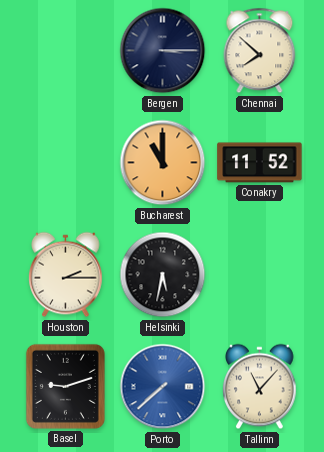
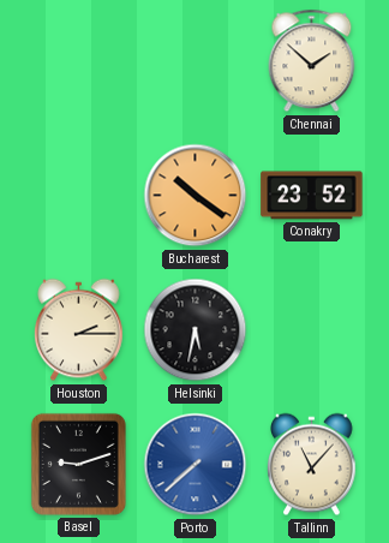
Bergen: 3:15 -> none (163, 51)
Chennai: 7:52 -> 1:52 (312, 61)
Bucharest: 11:00 -> 10:21 (196, 196)
Conakry: 11:52 -> 23:52 (312, 196)
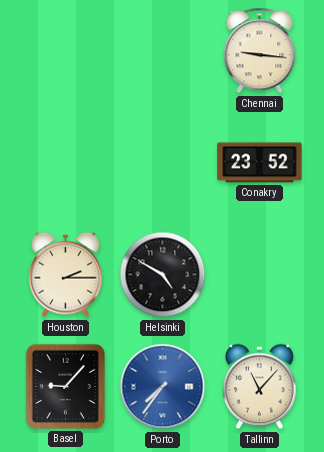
Chennai: 1:52 -> 9:16 (260, 51)
Bucharest: 10:21 -> none (196, 196)
Helsinki: 5:32 -> 4:50 (163, 275)
Basel: 9:12 -> 9:07 (65, 386)
Porto: 7:38 -> 7:36 (163, 387)
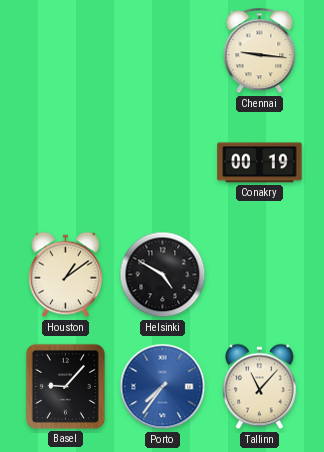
Conakry: 23:52 -> 00:19 (260, 163)
Houston: 2:15 -> 1:09 (66, 275)
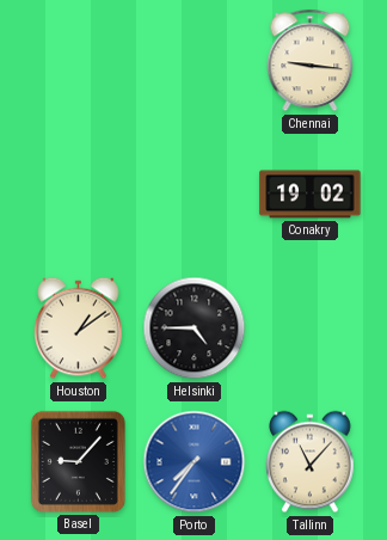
Conakry: 00:19 -> 19:02 (311, 195)
Helsinki: 4:50 -> 4:45 (195, 329)
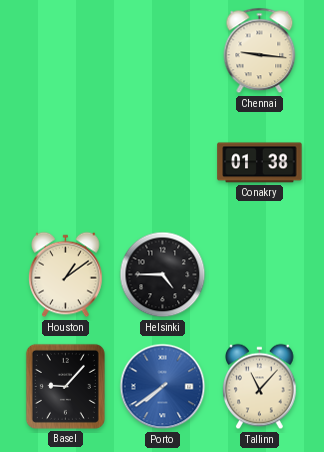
Conakry: 19:02 -> 01:38 (260, 163)
Porto: 7:36 -> 7:39 (163, 387)
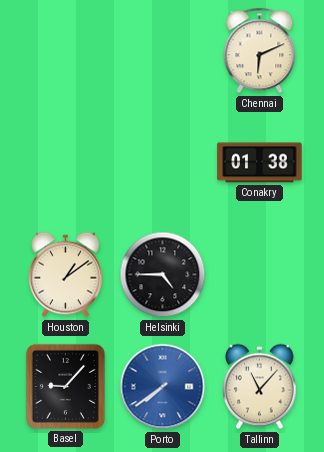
Chennai: 9:16 -> 6:11 (260, 51)
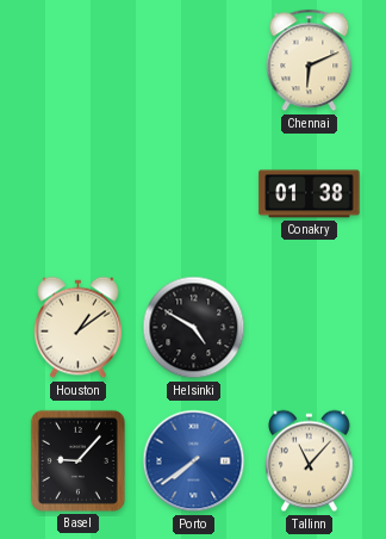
Helsinki: 4:45 -> 4:50 (194, 328)
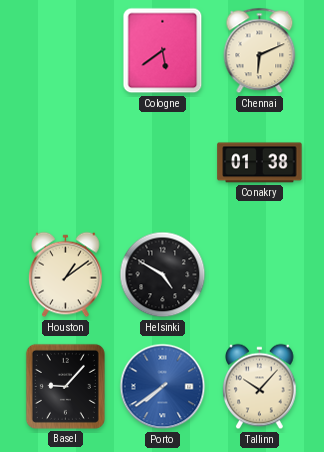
Cologne: none -> 5:39 (163, 51)
Tallinn: 11:07 -> 10:07 (260, 387)
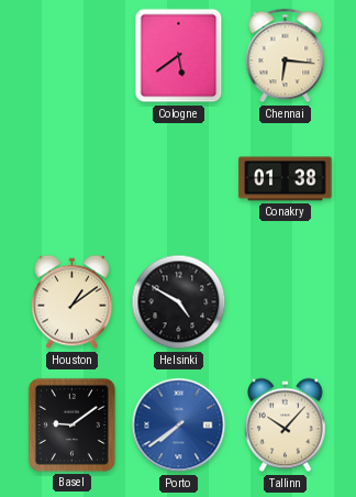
Chennai: 6:11 -> 6:16 (286, 56)
Basel: 9:07 -> 9:09 (71, 424)
